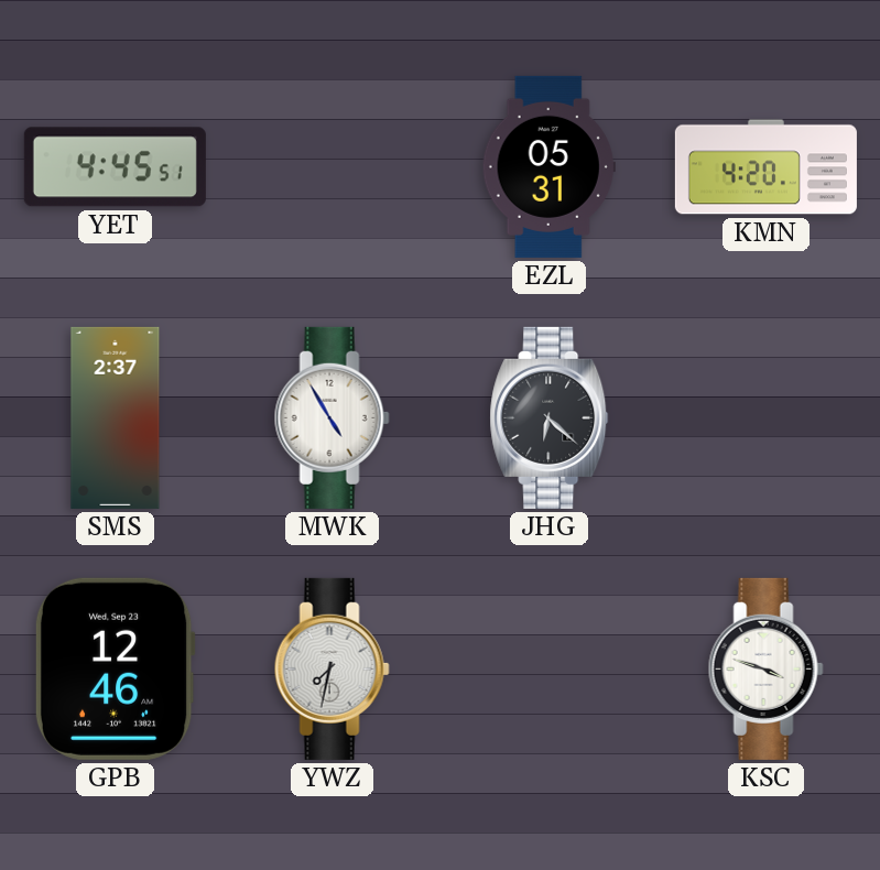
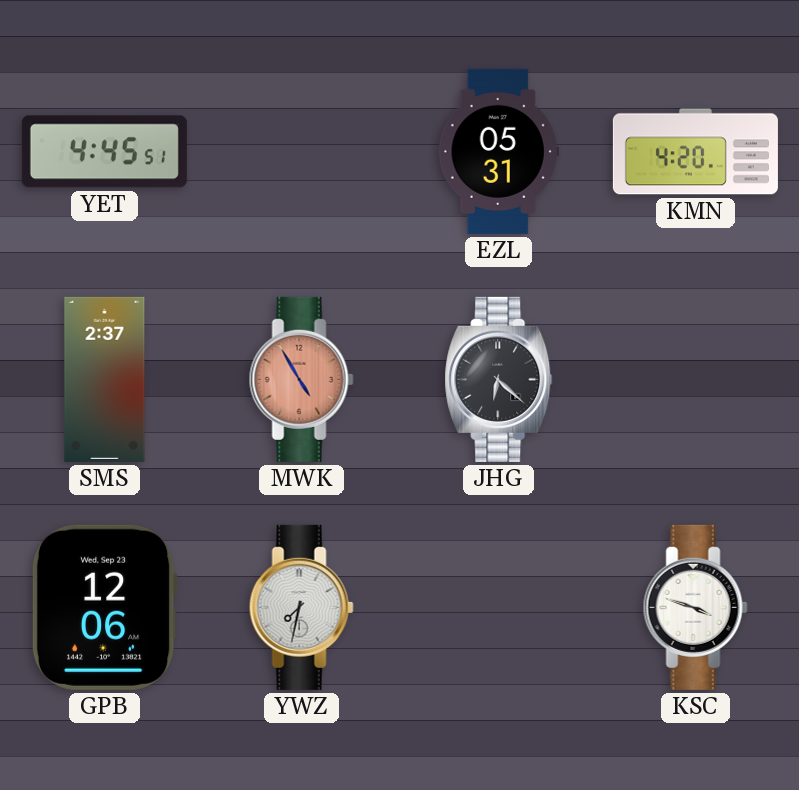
MWK dial: white -> salmon (301, 379)
GPB: 12:46 -> 12:06 (104, 607)
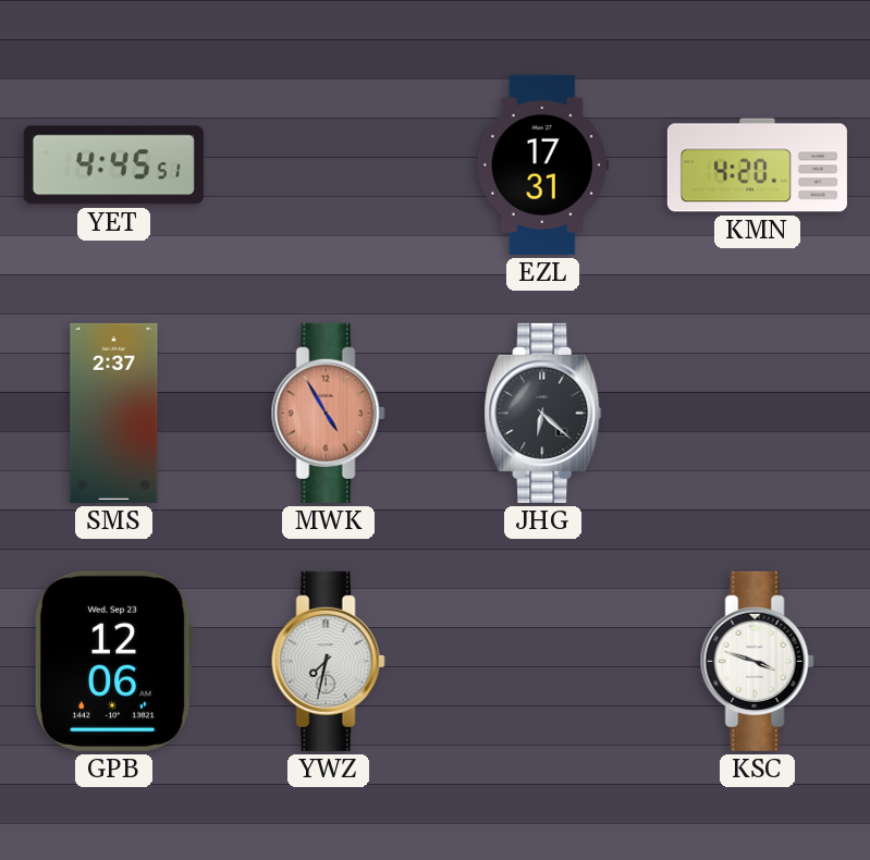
EZL: 05:31 -> 17:31 (542, 164)
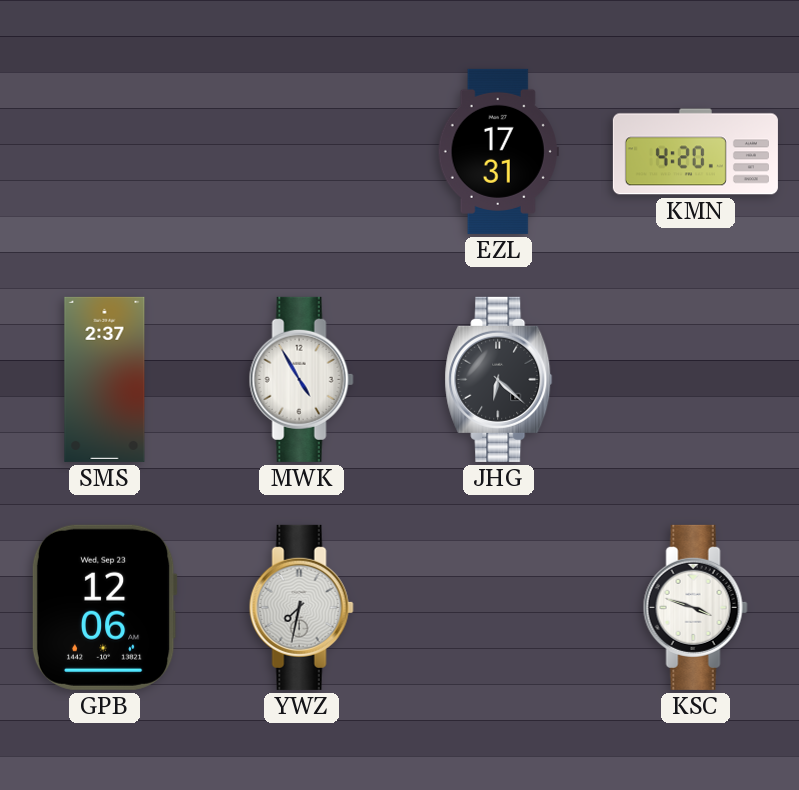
YET: 4:45 -> none (113, 165)
MWK dial: salmon -> white (301, 379)
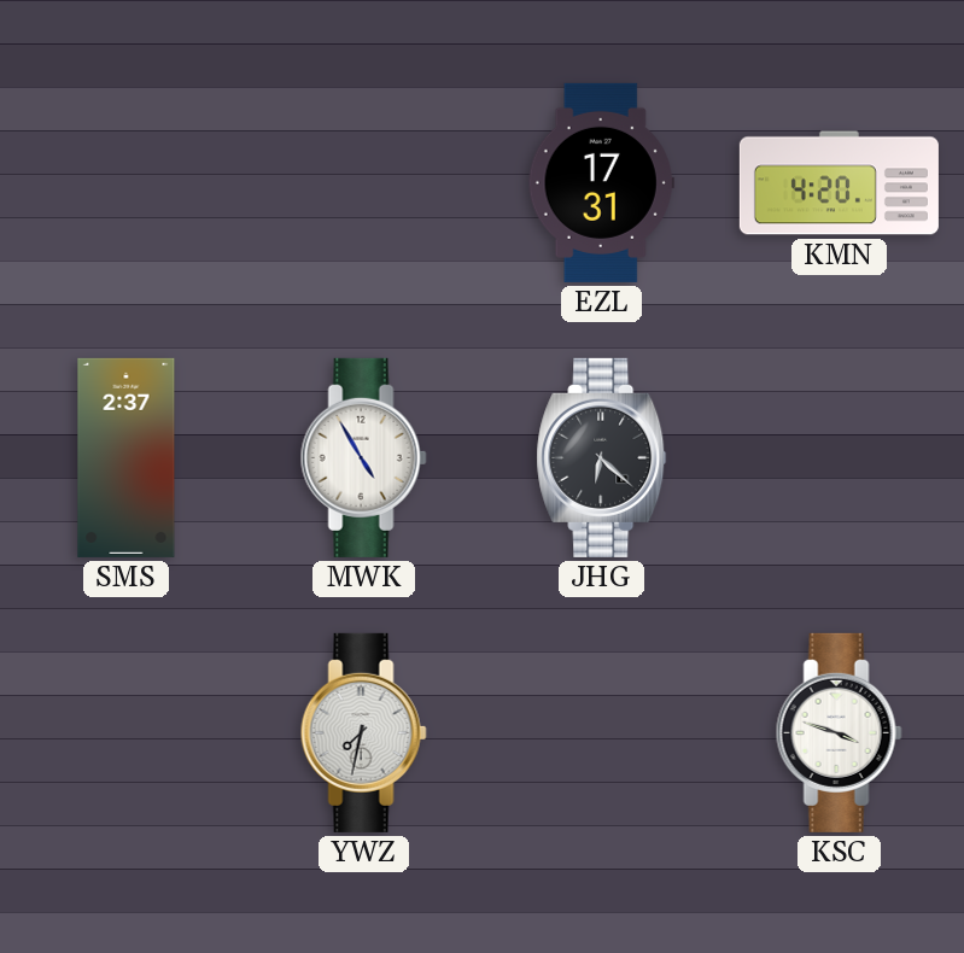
GPB: 12:06 -> none (104, 607)
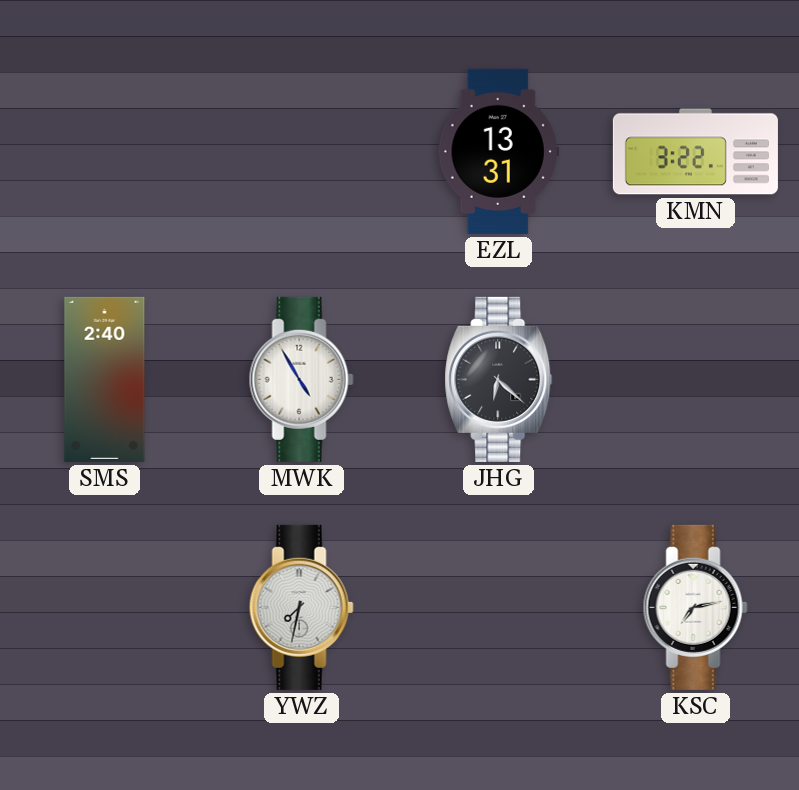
EZL: 17:31 -> 13:31 (498, 151)
KMN: 4:20 -> 3:22 (695, 152)
SMS: 2:37 -> 2:40 (105, 379)
KSC: 3:48 -> 7:13 (695, 607)
